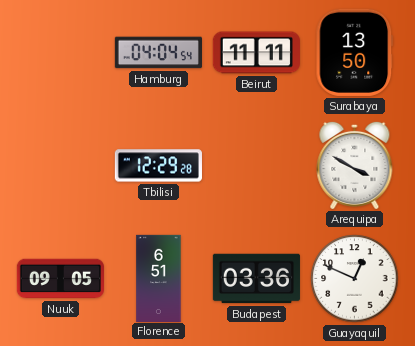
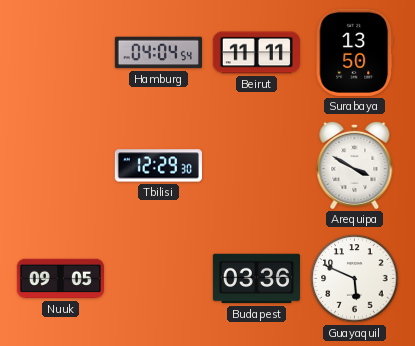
Tbilisi: 12:29:28 -> 12:29:30 (158, 166)
Florence: 6:51 -> none (159, 278)
Guayaquil: 12:49 -> 5:49 (355, 279)
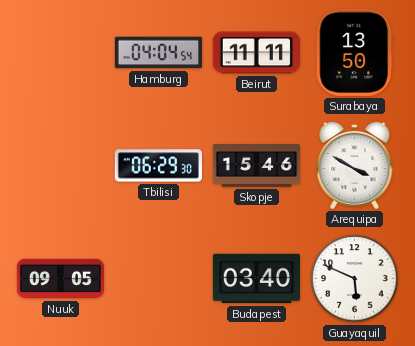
Tbilisi: 12:29 -> 06:29 (158, 166)
Skopje: none -> 15:46 (256, 166)
Budapest: 03:36 -> 03:40 (256, 279)
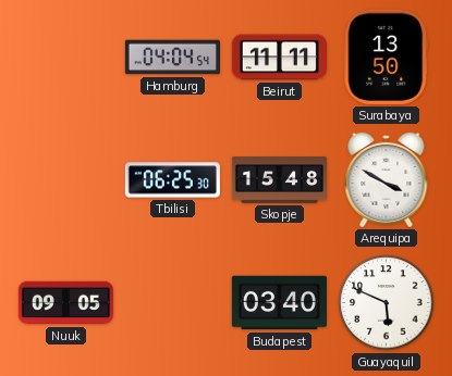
Tbilisi: 06:29 -> 06:25 (172, 180)
Skopje: 15:46 -> 15:48 (279, 180)
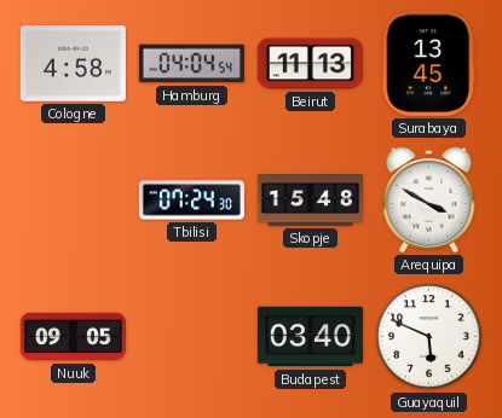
Cologne: none -> 4:58 (73, 64)
Beirut: 11:11 -> 11:13 (310, 64)
Surabaya: 13:50 -> 13:45 (429, 63)
Tbilisi: 06:25 -> 07:24 (191, 201)
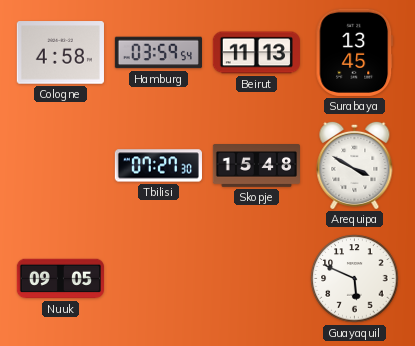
Hamburg: 04:04 -> 03:59 (158, 53)
Tbilisi: 07:24 -> 07:27 (158, 166)
Budapest: 03:40 -> none (310, 337)
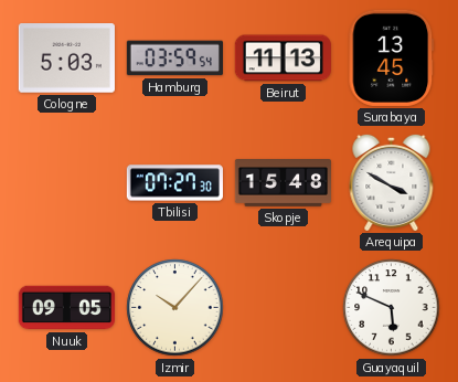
Cologne: 4:58 -> 5:03 (66, 59)
Izmir: none -> 10:07 (175, 308)
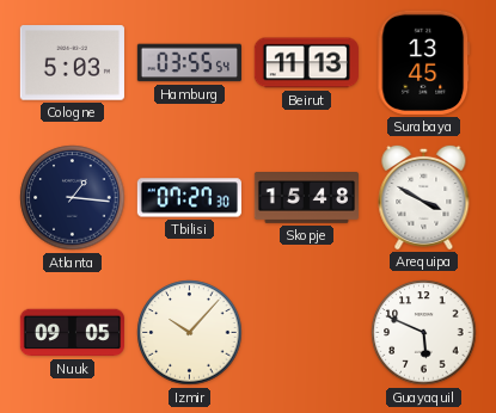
Hamburg: 03:59 -> 03:55 (189, 63)
Atlanta: none -> 1:16 (73, 198)
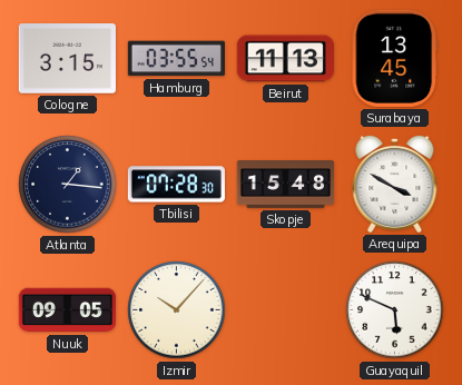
Cologne: 5:03 -> 3:15 (67, 59)
Tbilisi: 07:27 -> 07:28 (176, 185)
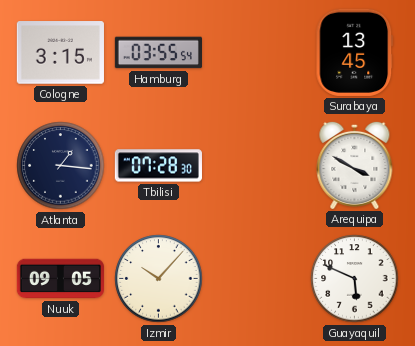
Beirut: 11:13 -> none (285, 59)
Skopje: 15:48 -> none (285, 185)
